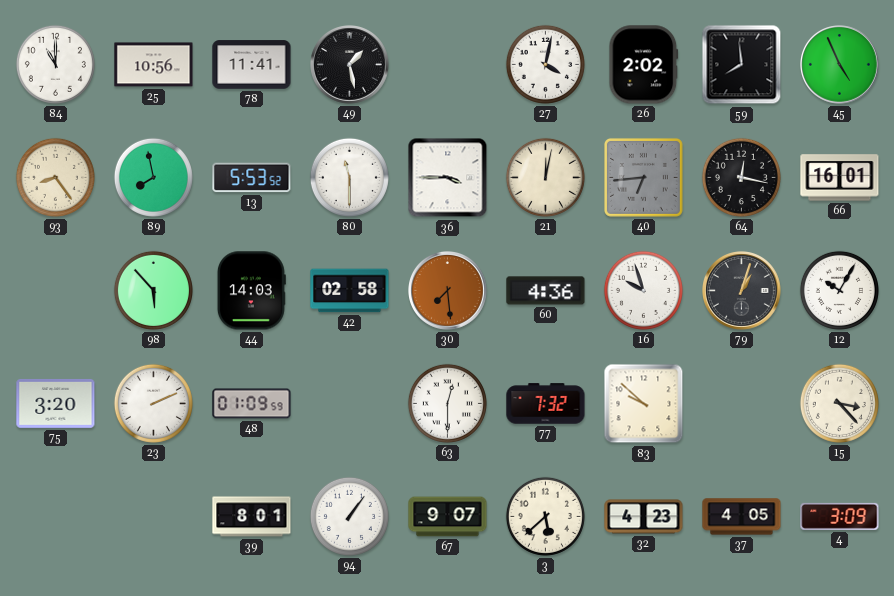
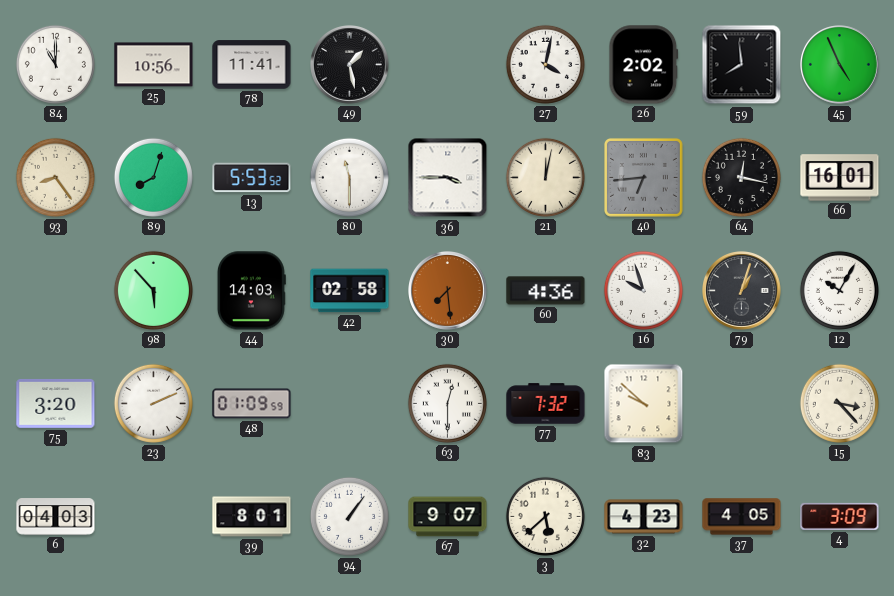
89: 7:58 -> 8:03 (153, 177)
6: none -> 04:03 (56, 517)
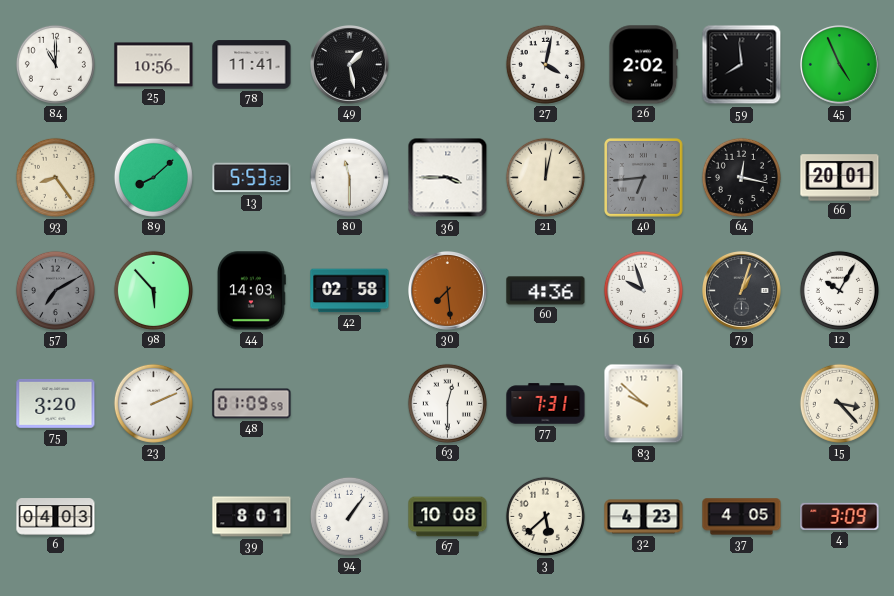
89: 8:03 -> 8:08 (153, 177)
66: 16:01 -> 20:01 (840, 178)
57: none -> 7:10 (55, 290)
77: 7:32 -> 7:31 (546, 404)
67: 9:07 -> 10:08 (448, 517)
